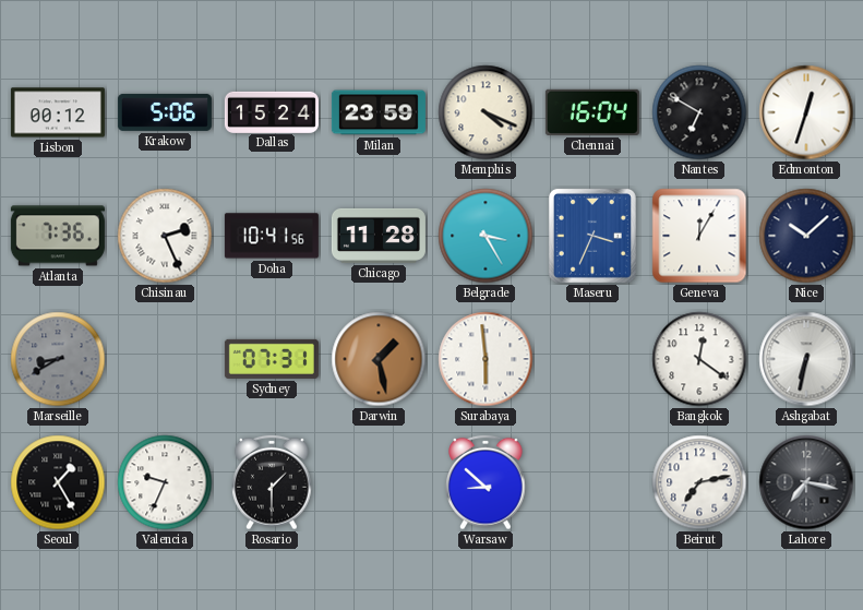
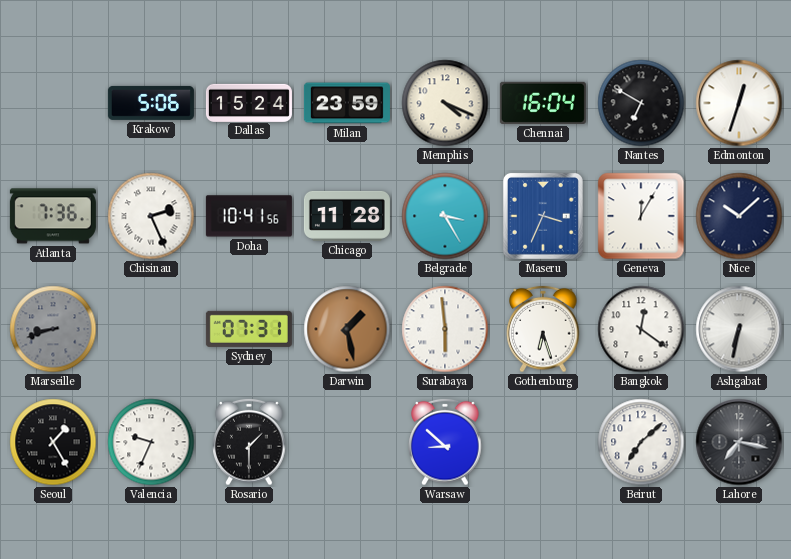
Lisbon: 00:12 -> none (58, 112)
Marseille: 8:40 -> 8:42 (53, 329)
Gothenburg: none -> 6:27 (543, 329)
Beirut: 7:13 -> 7:08 (641, 442)
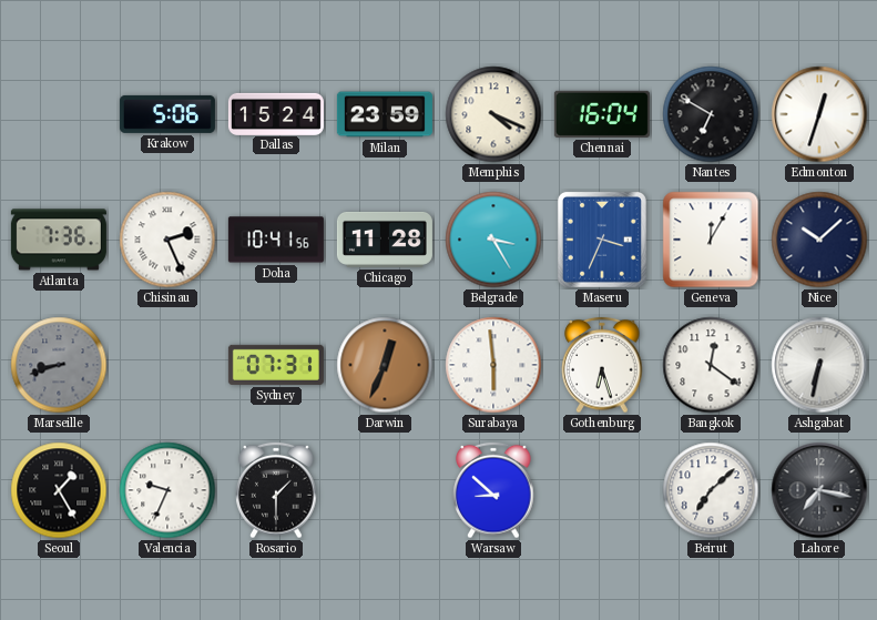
Darwin: 1:28 -> 12:34 (385, 365)
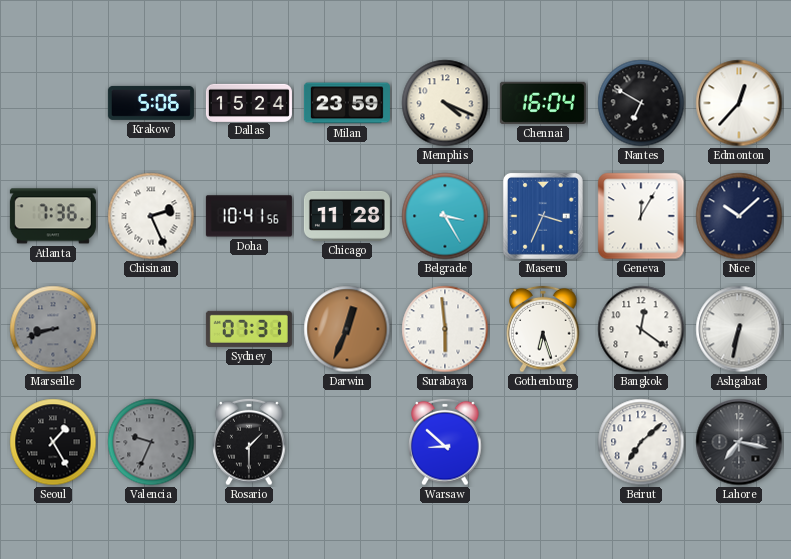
Edmonton: 12:33 -> 12:37 (739, 103)
Valencia dial: white -> grey (151, 442)
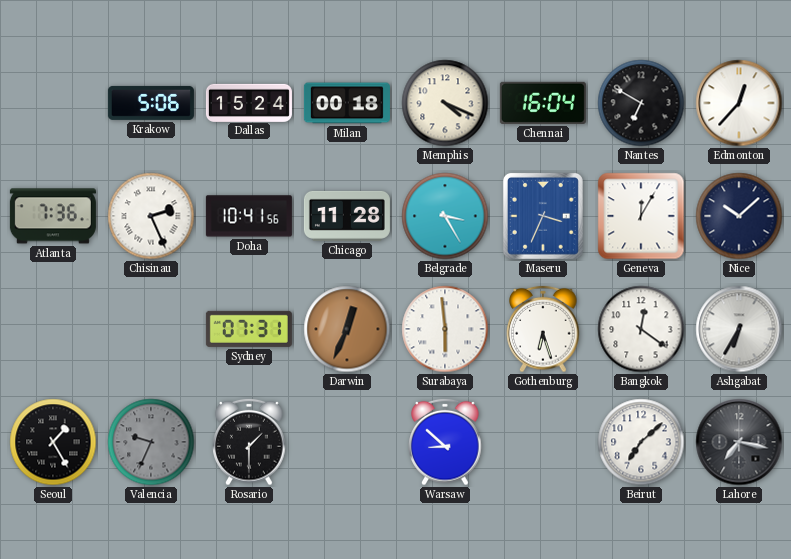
Milan: 23:59 -> 00:18 (347, 103)
Marseille: 8:42 -> none (53, 329)
Ashgabat: 6:32 -> 6:35 (739, 329)
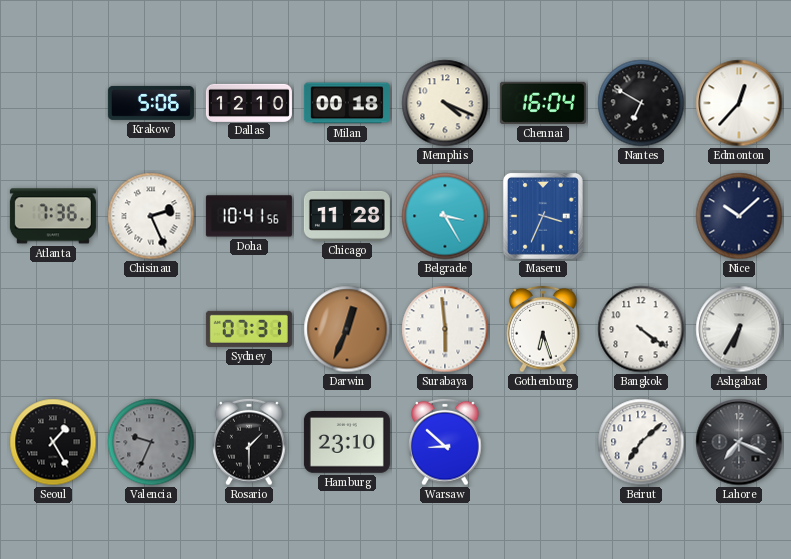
Dallas: 15:24 -> 12:10 (249, 102)
Geneva: 12:05 -> none (641, 216)
Bangkok: 12:21 -> 4:21 (641, 329)
Hamburg: none -> 23:10 (347, 443)
Lahore: 7:17 -> 7:19 (739, 442)
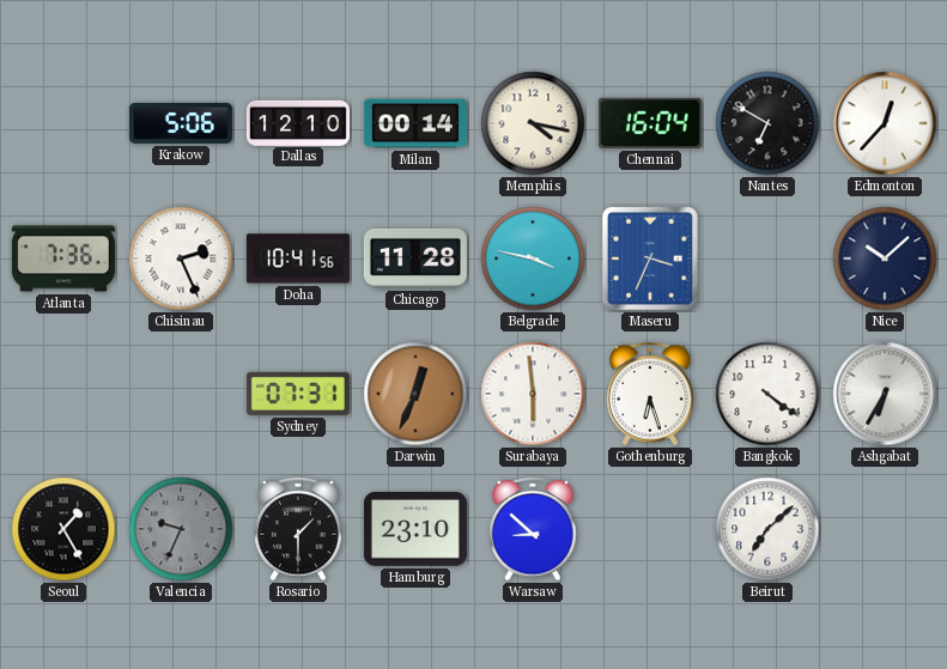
Milan: 00:18 -> 00:14 (415, 123)
Memphis: 4:19 -> 4:17 (533, 123)
Belgrade: 3:25 -> 3:47 (533, 259)
Lahore: 7:19 -> none (739, 442)
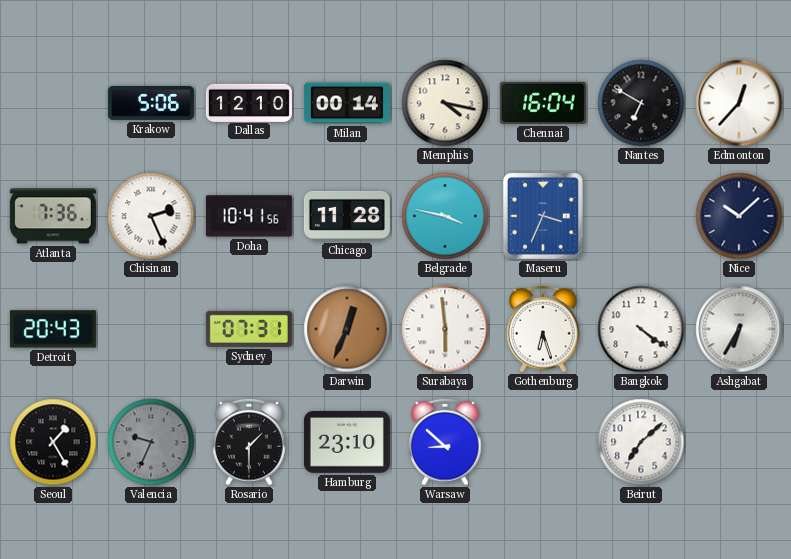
Detroit: none -> 20:43 (53, 329)
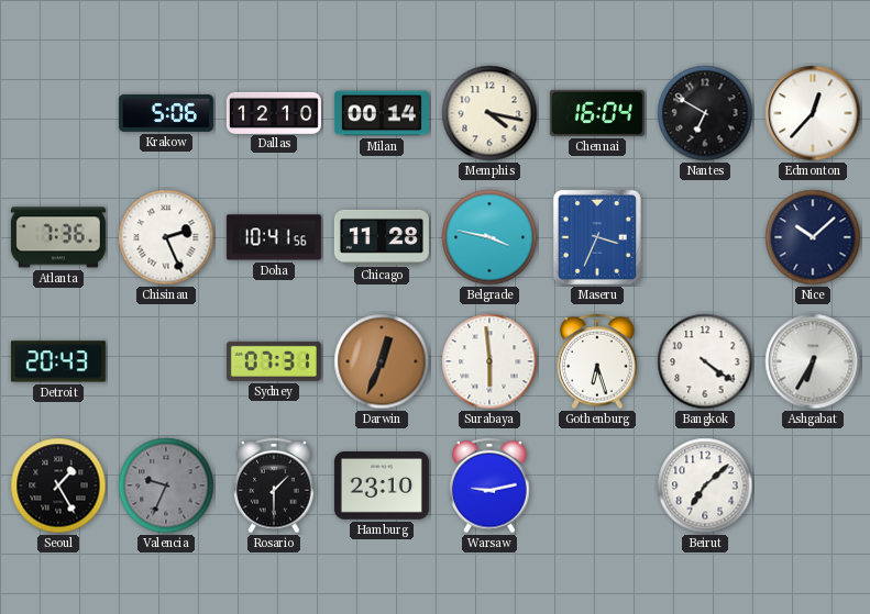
Warsaw: 8:52 -> 9:13 (489, 485)
